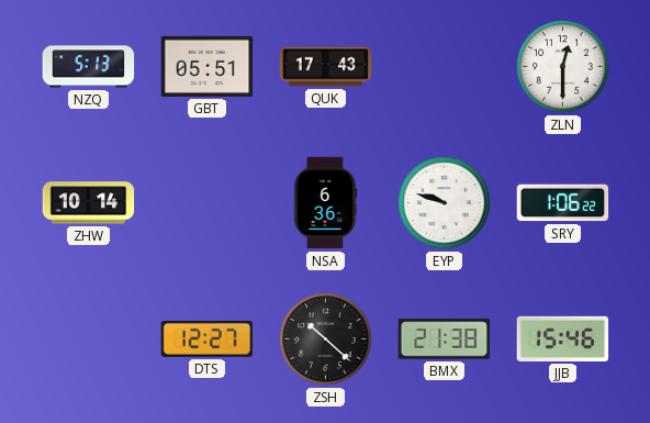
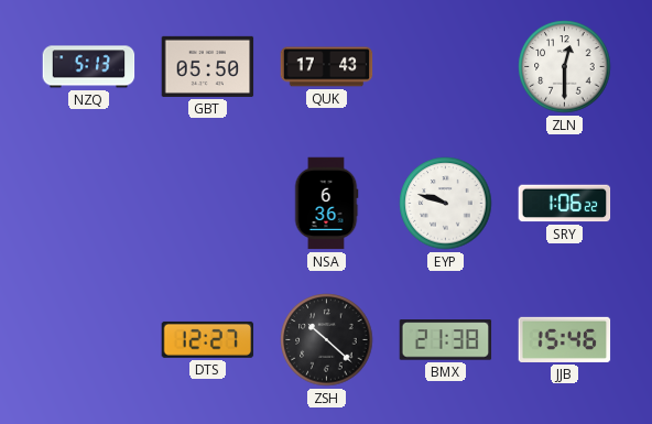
GBT: 05:51 -> 05:50 (208, 66)
ZHW: 10:14 -> none (89, 203)
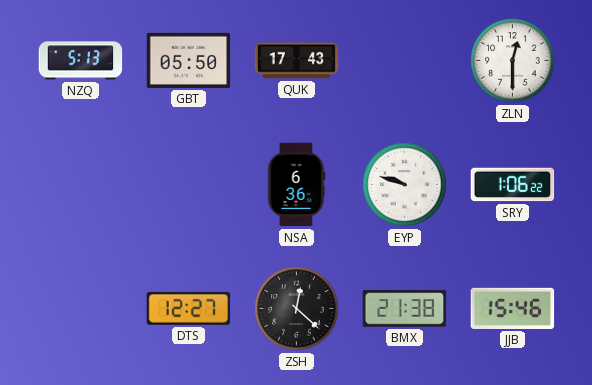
ZSH: 10:22 -> 12:22 (297, 309)
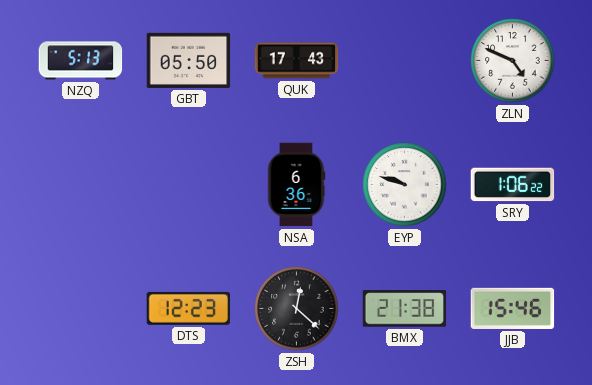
ZLN: 12:30 -> 4:49 (513, 61)
DTS: 12:27 -> 12:23 (189, 308)
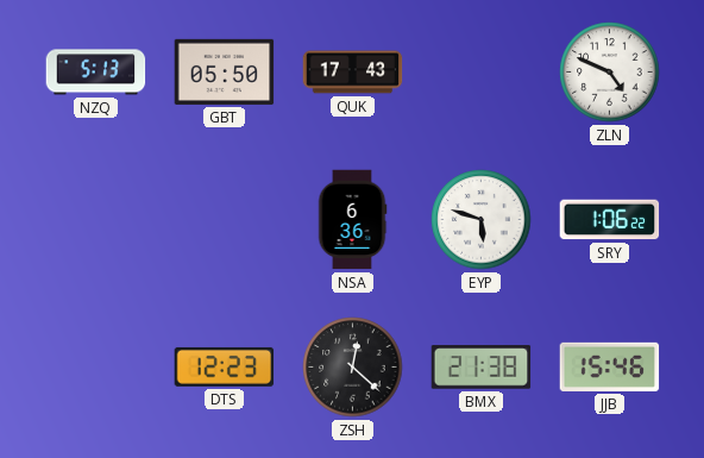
EYP: 9:48 -> 5:48 (482, 220)
